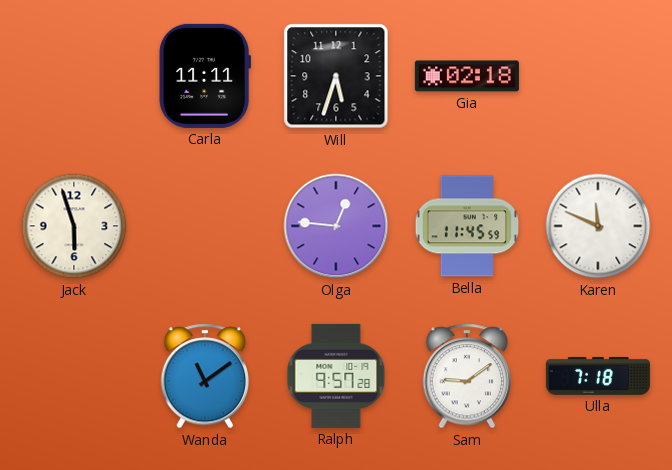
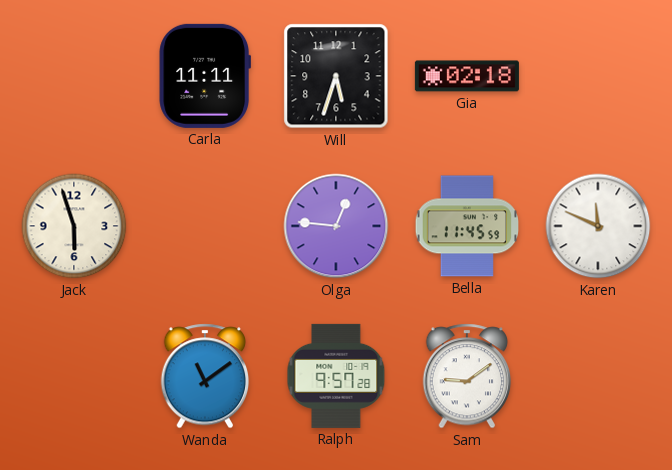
Ulla: 7:18 -> none (598, 376)
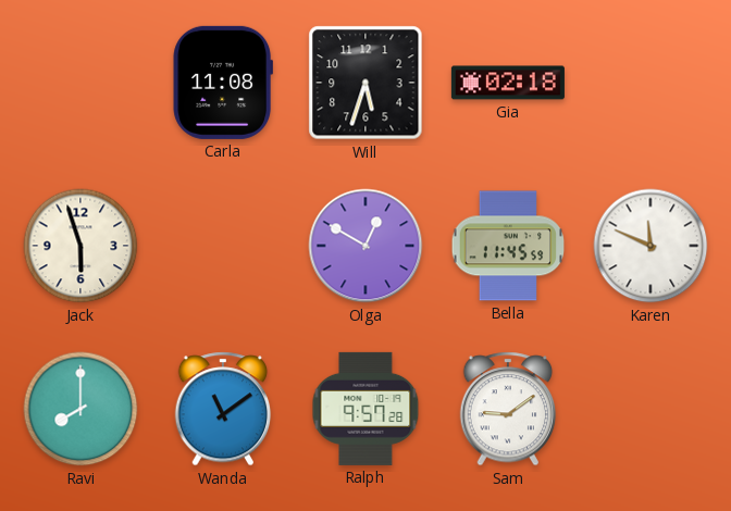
Carla: 11:11 -> 11:08 (222, 83)
Olga: 12:46 -> 12:50 (365, 246)
Ravi: none -> 8:00 (80, 409)
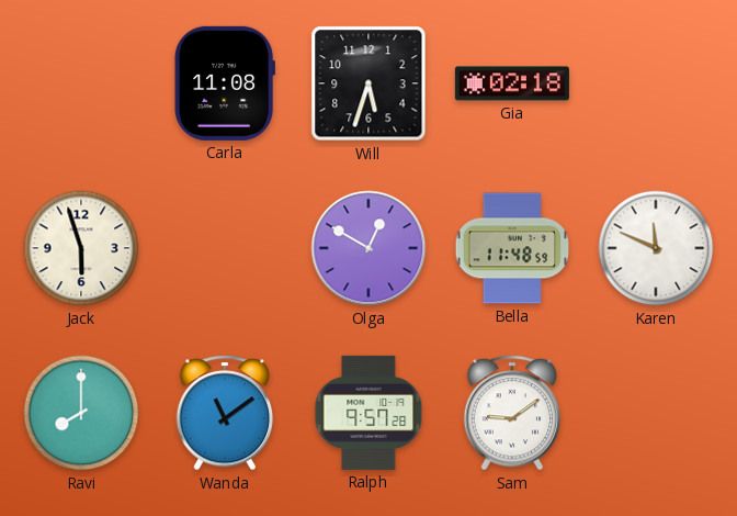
Bella: 11:45 -> 11:48 (512, 248)
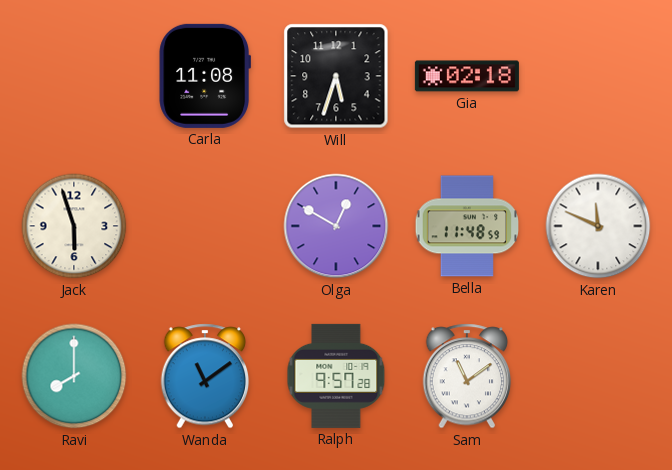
Sam: 9:09 -> 11:09 (467, 376)
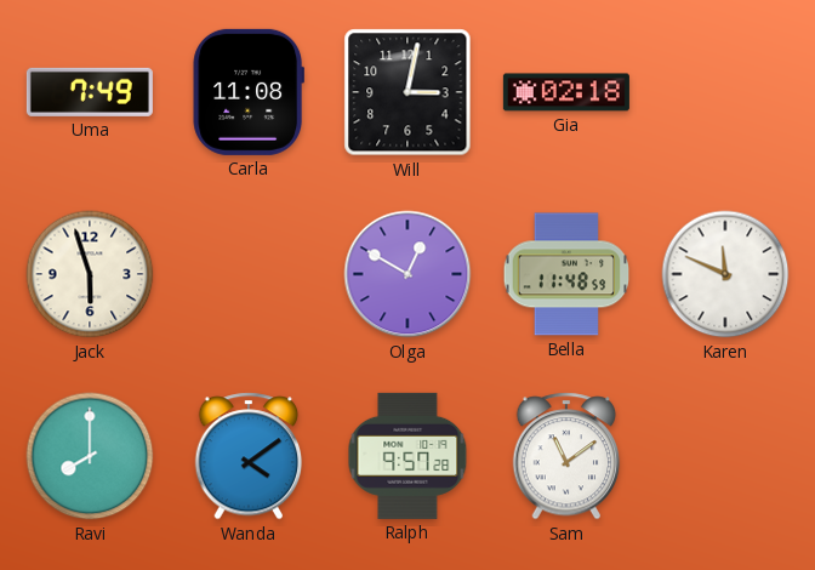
Uma: none -> 7:49 (90, 92)
Will: 5:33 -> 3:02 (407, 92)
Wanda: 11:09 -> 4:09 (249, 456)
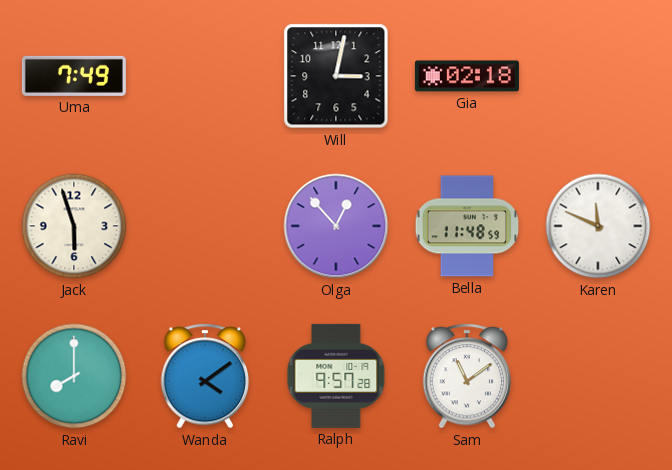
Carla: 11:08 -> none (247, 92)
Olga: 12:50 -> 12:53 (336, 226)
